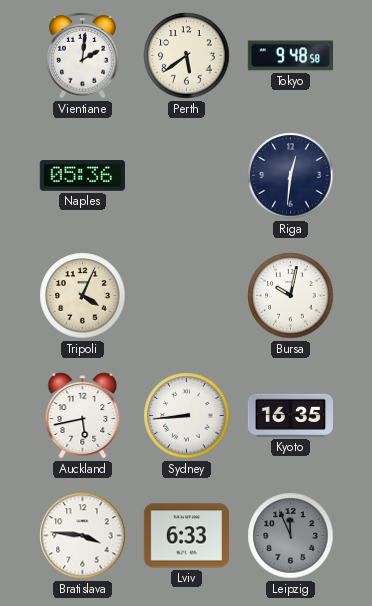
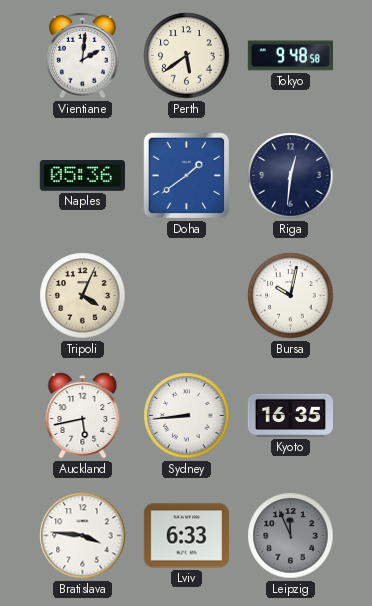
Doha: none -> 1:39 (187, 176)
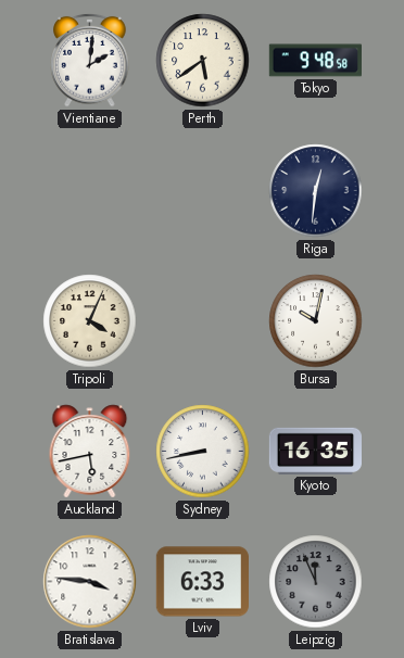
Naples: 05:36 -> none (82, 176)
Doha: 1:39 -> none (187, 176)
Sydney: 8:44 -> 8:43 (203, 452)
